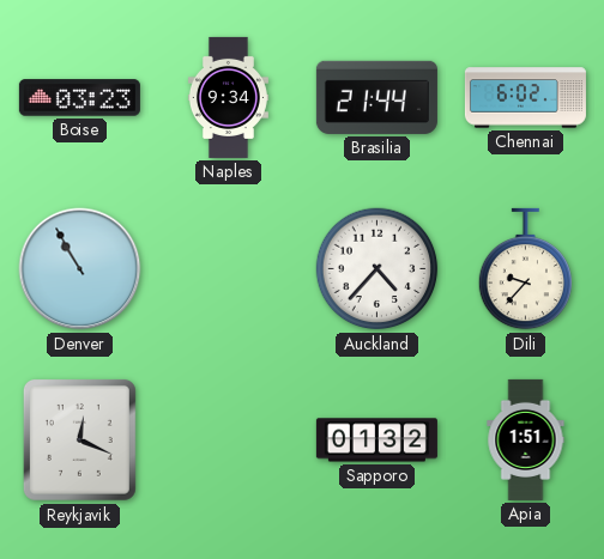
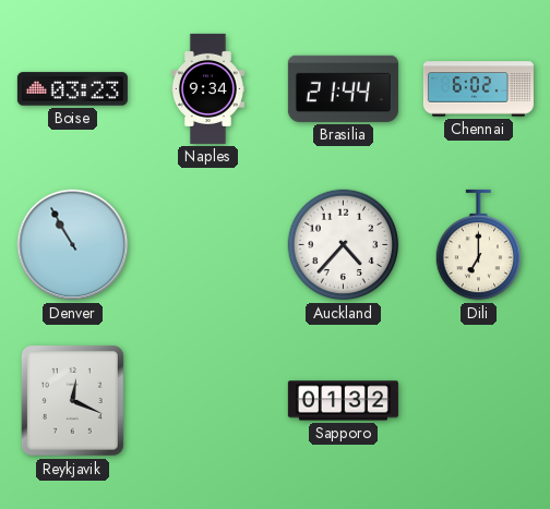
Dili: 9:37 -> 7:00 (479, 245)
Apia: 1:51 -> none (526, 439)
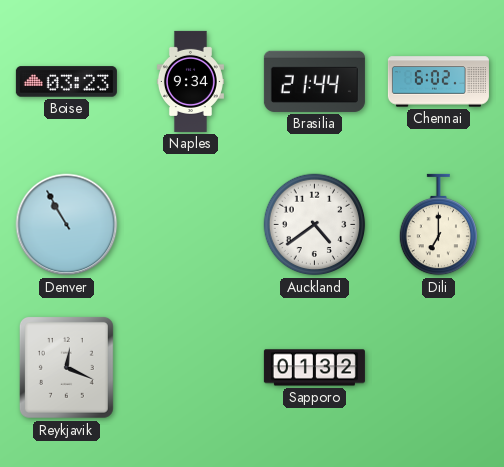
Auckland: 4:37 -> 4:39 (315, 225)
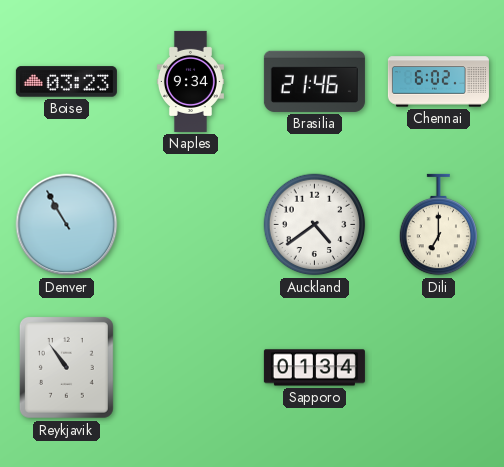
Brasilia: 21:44 -> 21:46 (314, 81)
Reykjavik: 12:19 -> 10:54 (66, 367)
Sapporo: 01:32 -> 01:34 (314, 368)
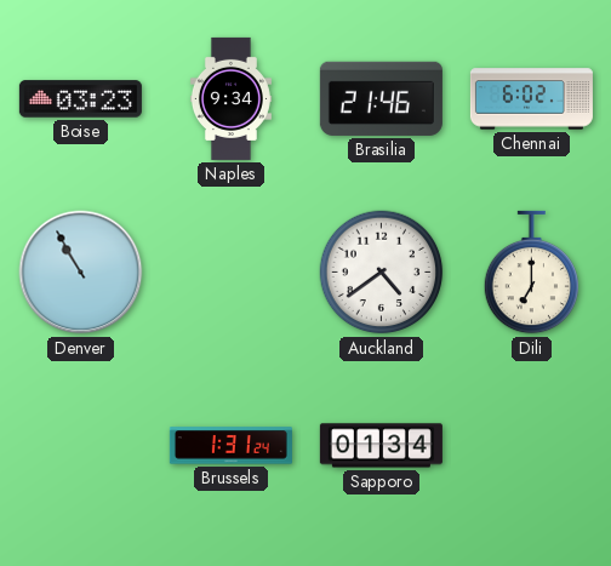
Reykjavik: 10:54 -> none (66, 367)
Brussels: none -> 1:31 (230, 446)
